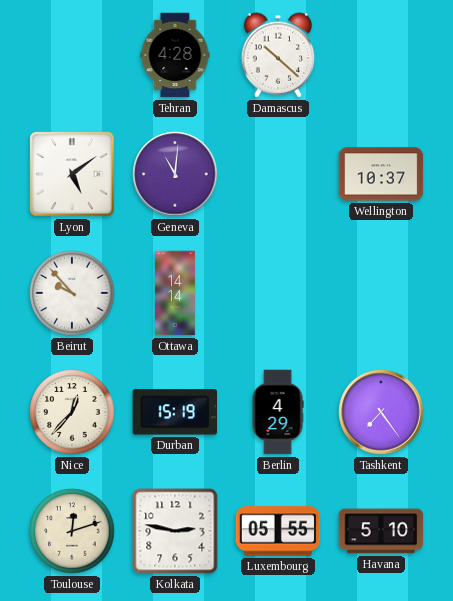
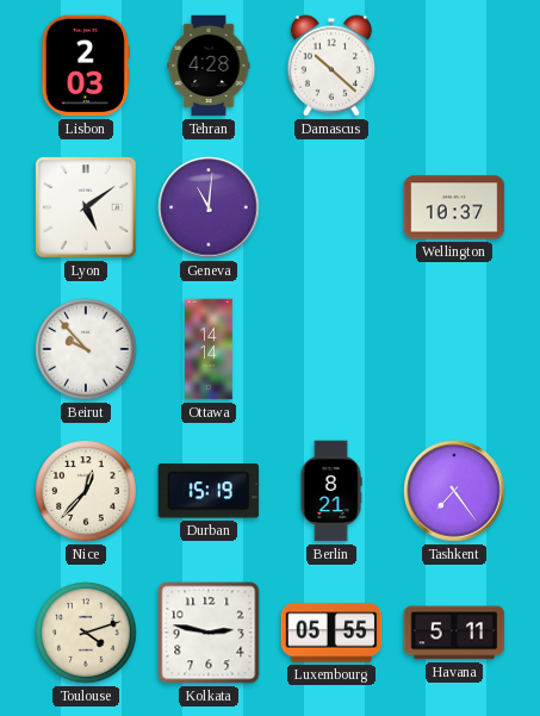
Lisbon: none -> 2:03 (85, 66)
Berlin: 4:29 -> 8:21 (331, 491)
Toulouse: 12:12 -> 4:12 (86, 633)
Havana: 5:10 -> 5:11 (454, 633)
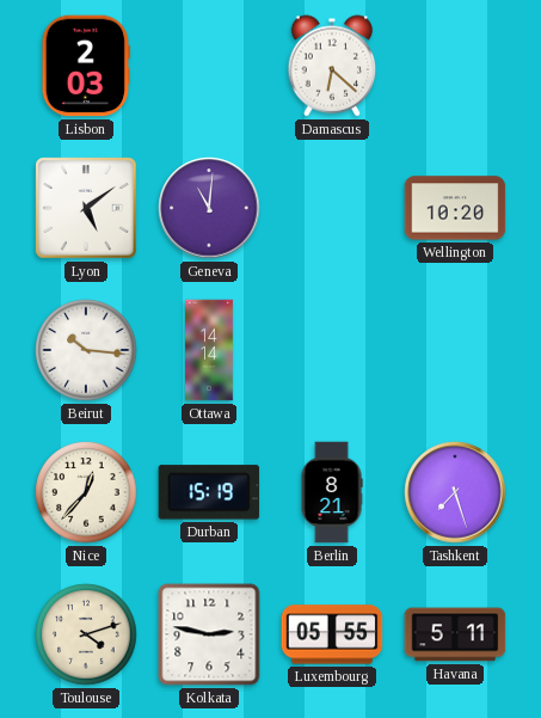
Tehran: 4:28 -> none (209, 66)
Damascus: 10:22 -> 6:22 (332, 66)
Wellington: 10:37 -> 10:20 (455, 208)
Beirut: 9:53 -> 10:16 (86, 350)
Tashkent: 7:24 -> 7:27 (455, 492)
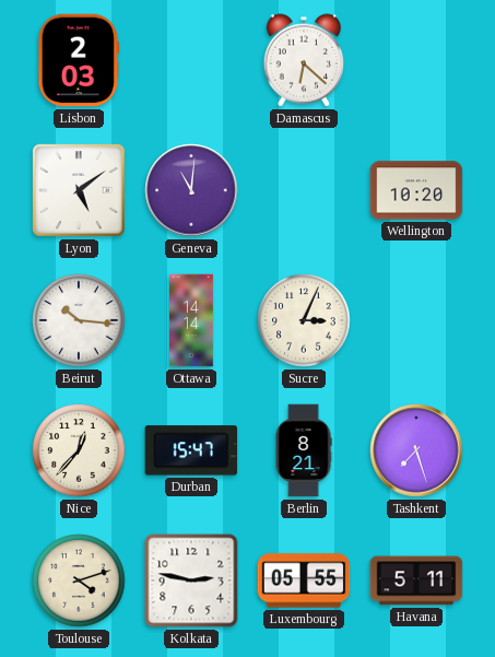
Sucre: none -> 3:04 (304, 320)
Durban: 15:19 -> 15:47 (191, 450)
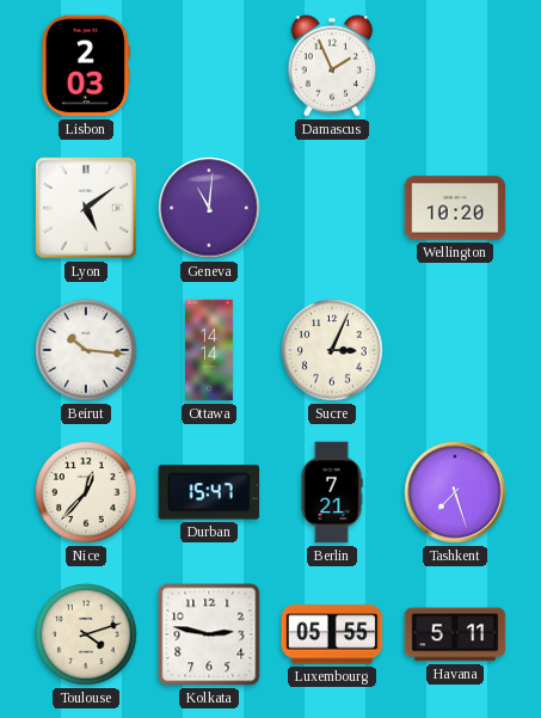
Damascus: 6:22 -> 1:56 (332, 66)
Berlin: 8:21 -> 7:21 (332, 492)
